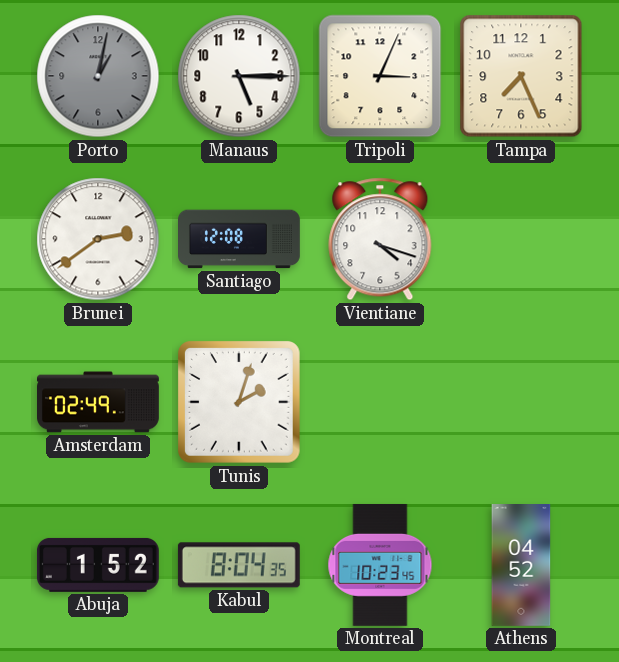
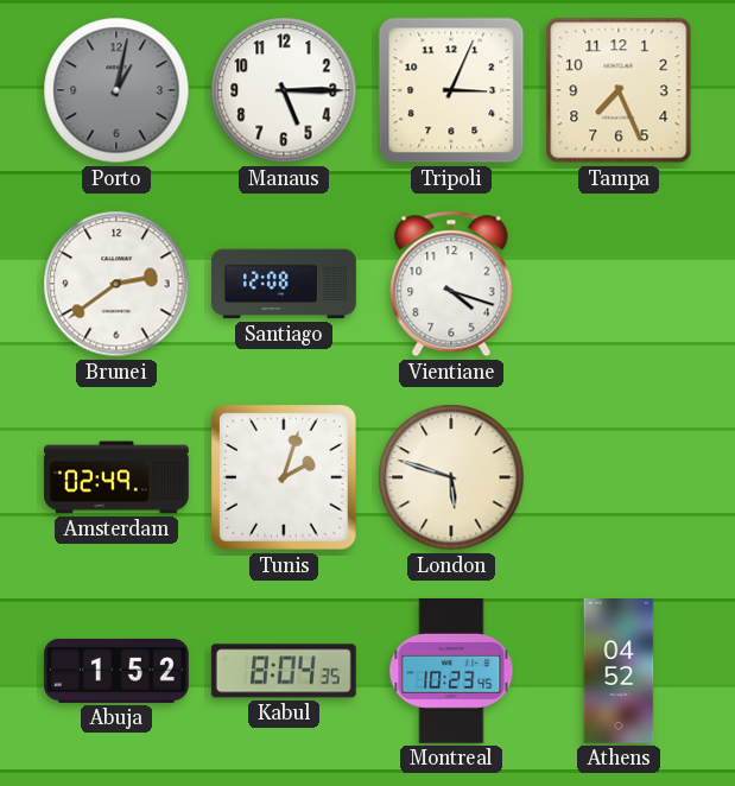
London: none -> 5:48 (451, 477)
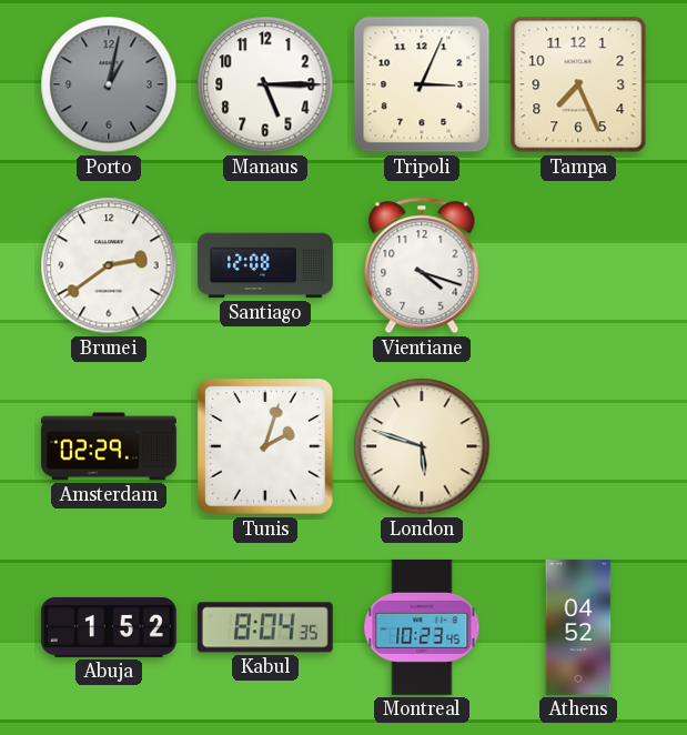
Amsterdam: 02:49 -> 02:29 (110, 446)
